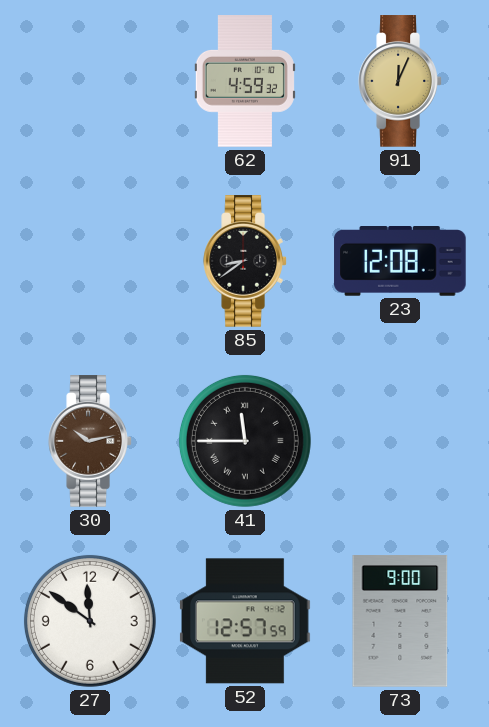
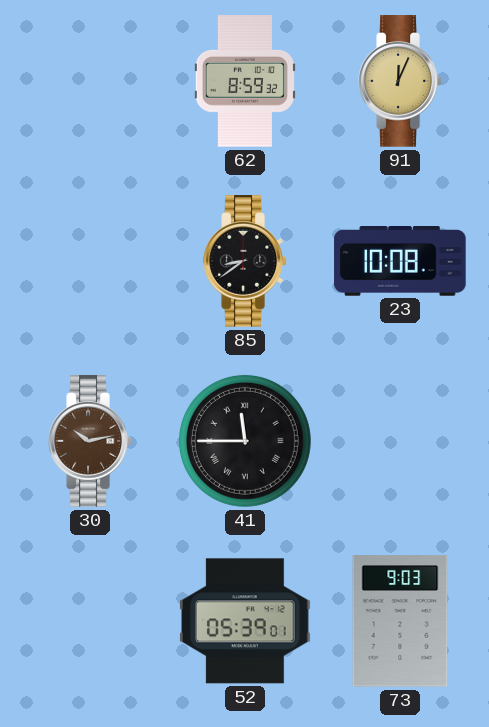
62: 4:59 -> 8:59 (245, 81)
23: 12:08 -> 10:08 (400, 262)
27: 11:51 -> none (90, 621)
52: 12:57 -> 05:39 (246, 621)
73: 9:00 -> 9:03 (400, 621)
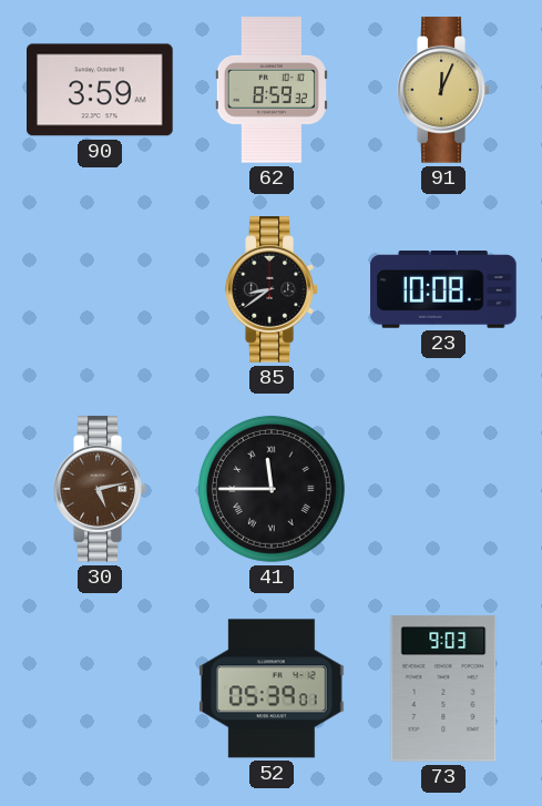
90: none -> 3:59 (101, 90)
30: 10:13 -> 5:13 (100, 489)
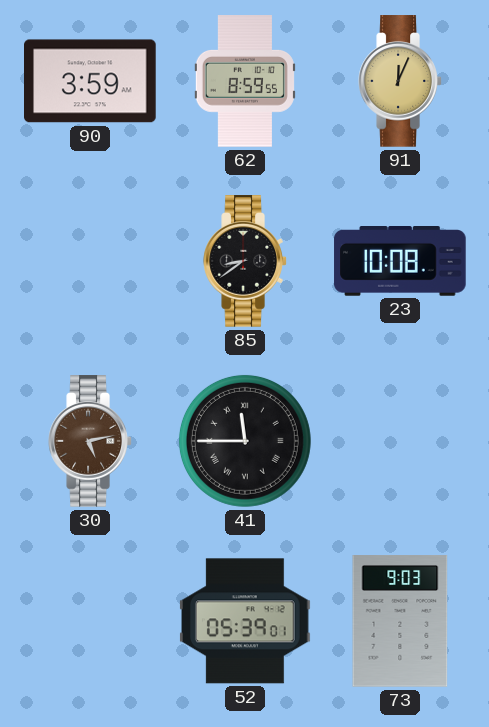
62: 8:59:32 -> 8:59:55 (245, 81)
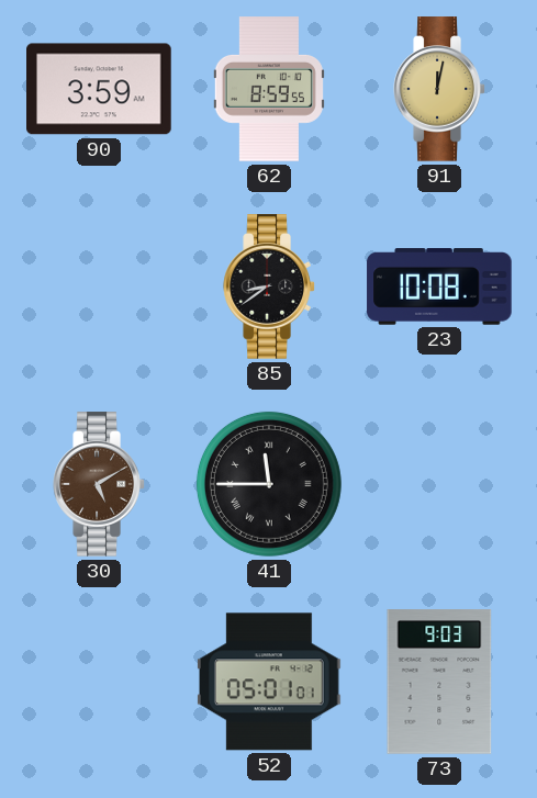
91: 12:04 -> 12:02 (439, 89)
30: 5:13 -> 5:10 (99, 484)
52: 05:39 -> 05:01 (270, 682)
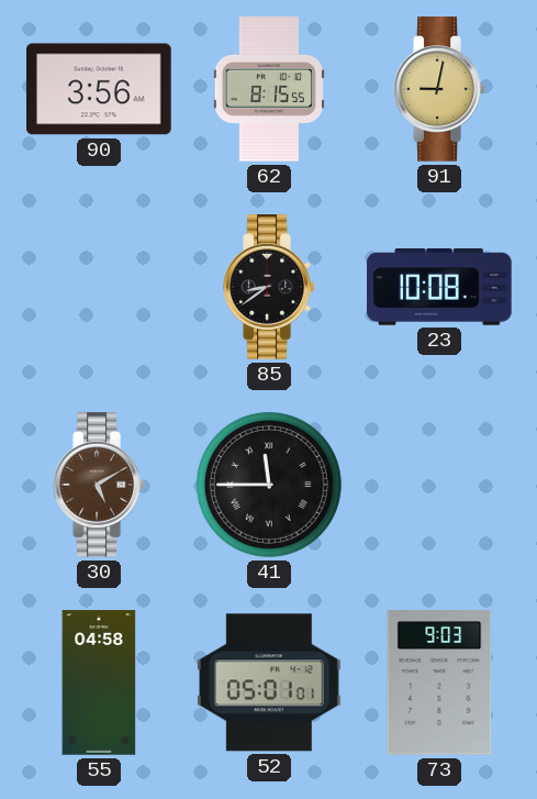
90: 3:59 -> 3:56 (100, 89)
62: 8:59 -> 8:15 (269, 89)
91: 12:02 -> 9:02 (439, 89)
55: none -> 04:58 (99, 683)
